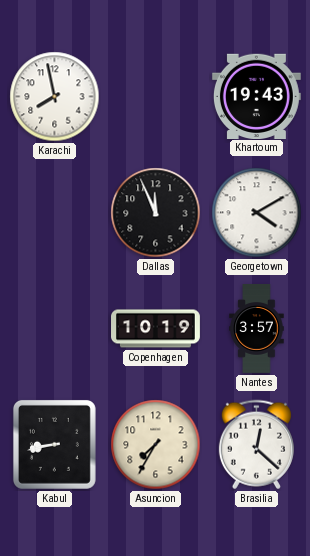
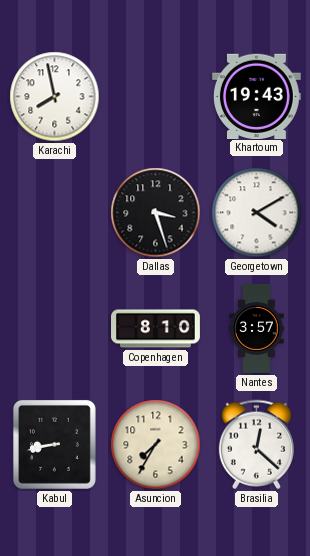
Dallas: 11:56 -> 3:27 (156, 213)
Copenhagen: 10:19 -> 8:10 (156, 329)
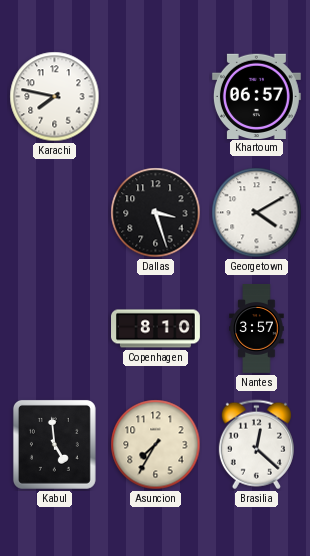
Karachi: 7:58 -> 7:47 (55, 97)
Khartoum: 19:43 -> 06:57 (256, 96)
Kabul: 8:43 -> 4:59 (54, 444)
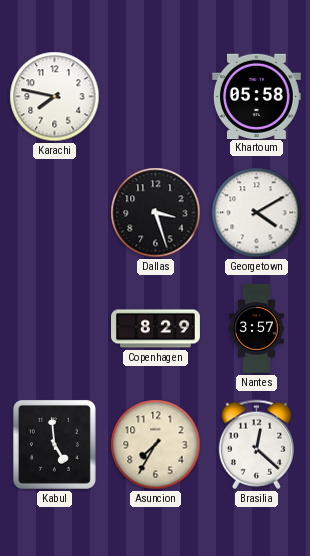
Khartoum: 06:57 -> 05:58 (256, 96)
Copenhagen: 8:10 -> 8:29 (156, 329)
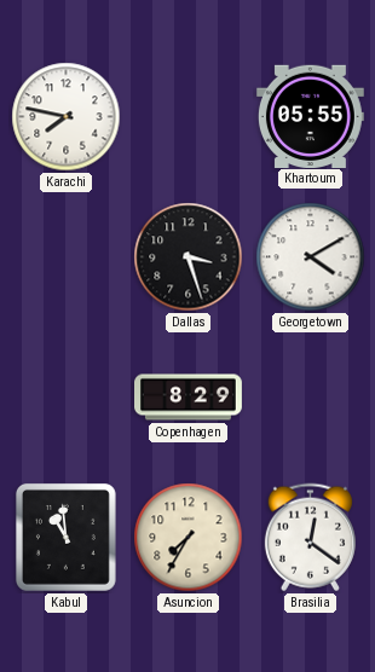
Khartoum: 05:58 -> 05:55 (310, 116)
Nantes: 3:57 -> none (257, 329)
Kabul: 4:59 -> 10:59 (65, 537)
Brasilia: 12:22 -> 12:21 (310, 538)
